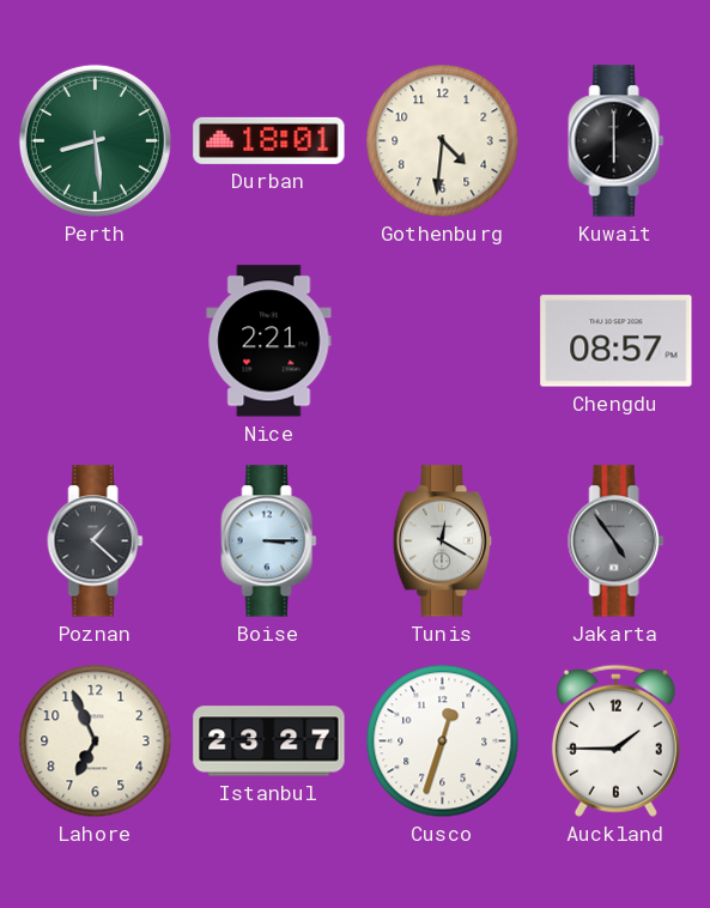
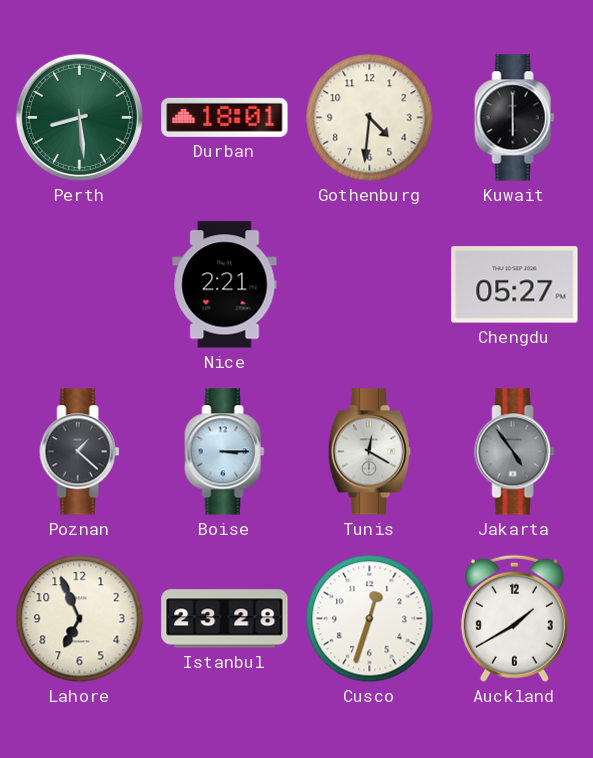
Chengdu: 08:57 -> 05:27 (515, 285)
Istanbul: 23:27 -> 23:28 (225, 619)
Auckland: 1:45 -> 1:40 (514, 618)
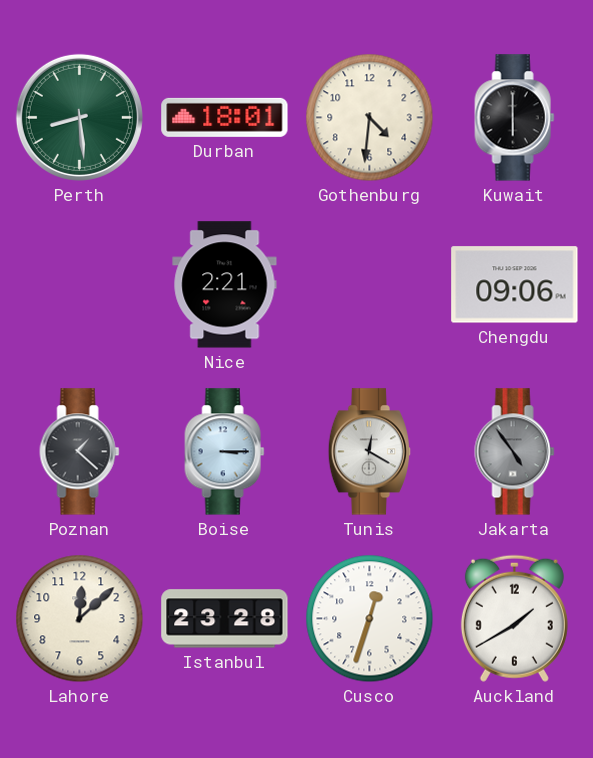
Chengdu: 05:27 -> 09:06 (515, 285)
Lahore: 6:56 -> 12:08 (80, 619)
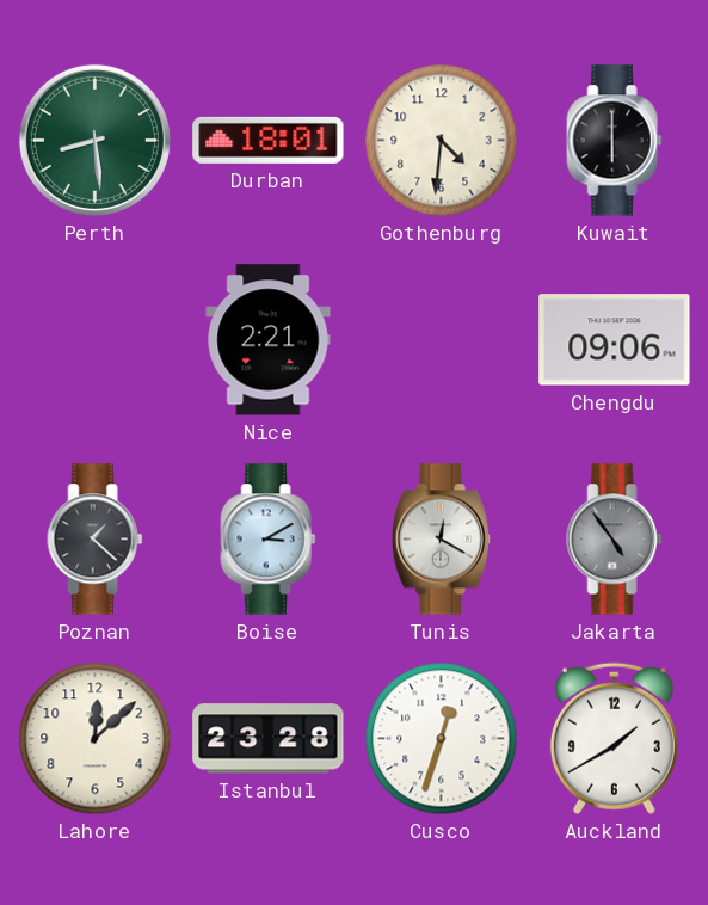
Boise: 3:15 -> 3:10 (269, 540)
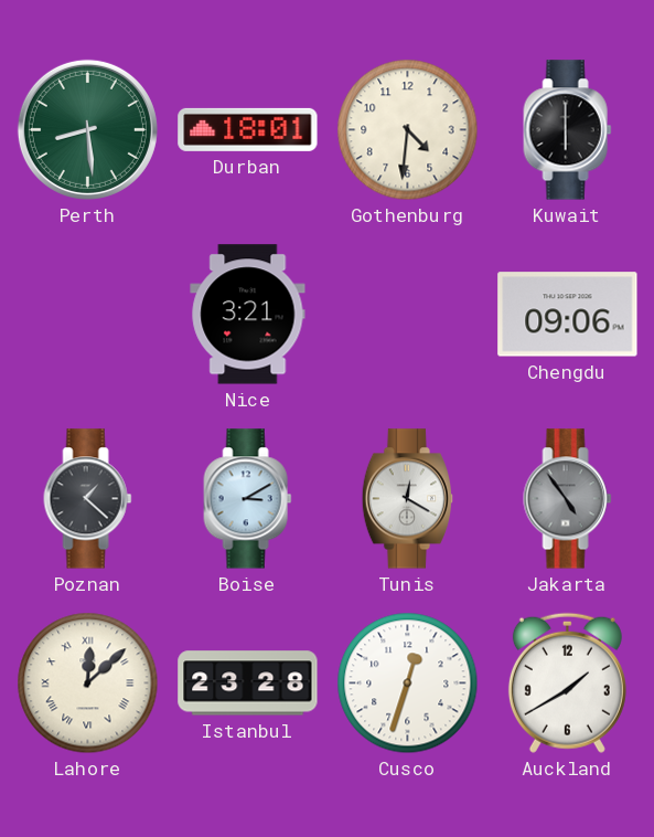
Nice: 2:21 -> 3:21 (248, 315)
Lahore numerals: Arabic -> Roman (88, 684)
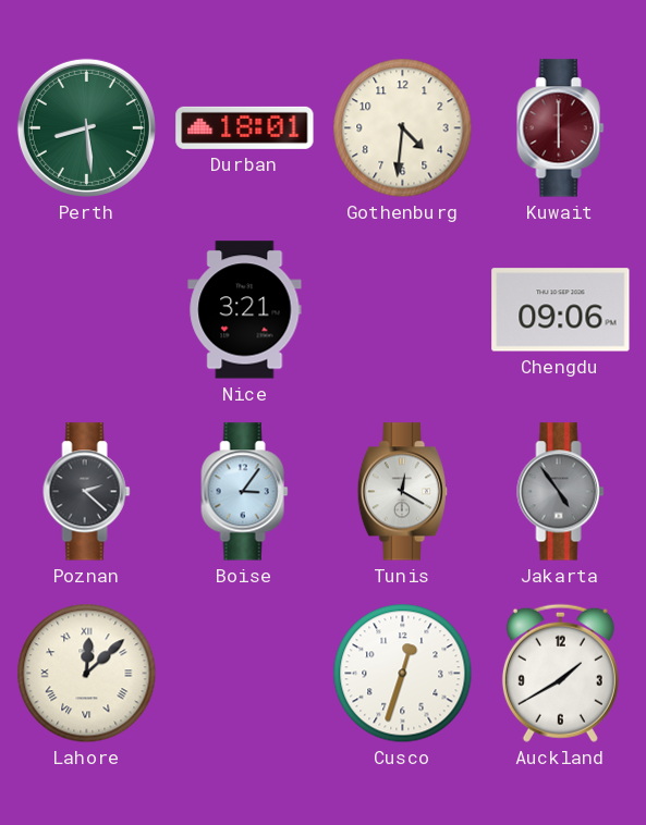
Kuwait dial: black -> burgundy (561, 128)
Poznan: 1:22 -> 2:22 (87, 492)
Boise: 3:10 -> 3:06 (245, 492)
Istanbul: 23:28 -> none (248, 684)
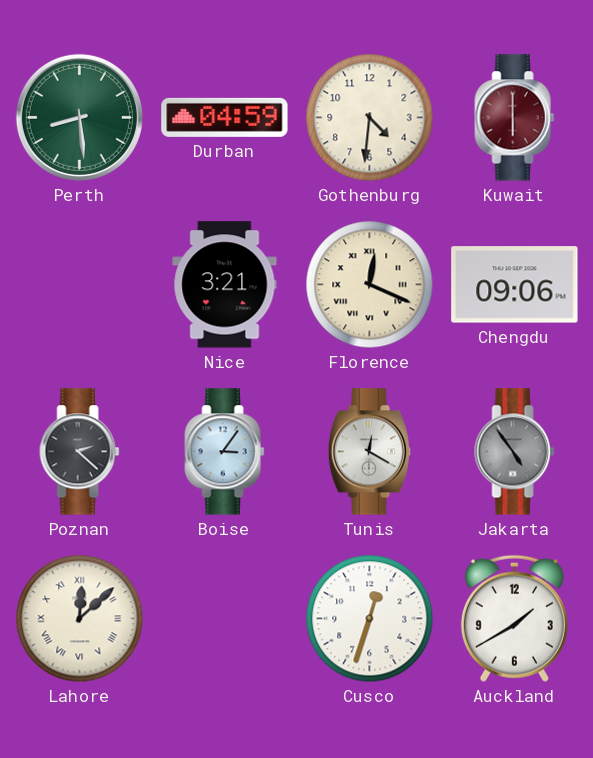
Durban: 18:01 -> 04:59 (225, 117)
Florence: none -> 12:19 (370, 285)
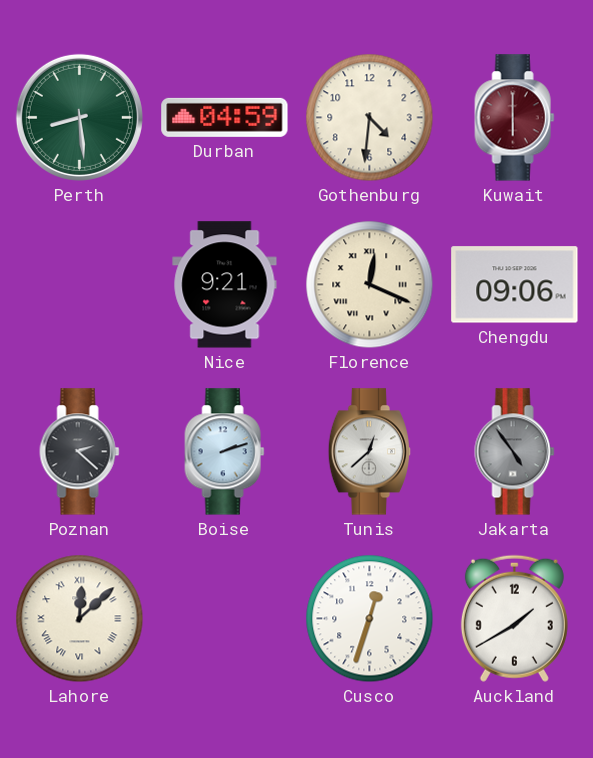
Nice: 3:21 -> 9:21 (225, 285)
Boise: 3:06 -> 2:12 (225, 452)
Tunis: 12:20 -> 12:38 (369, 452)
